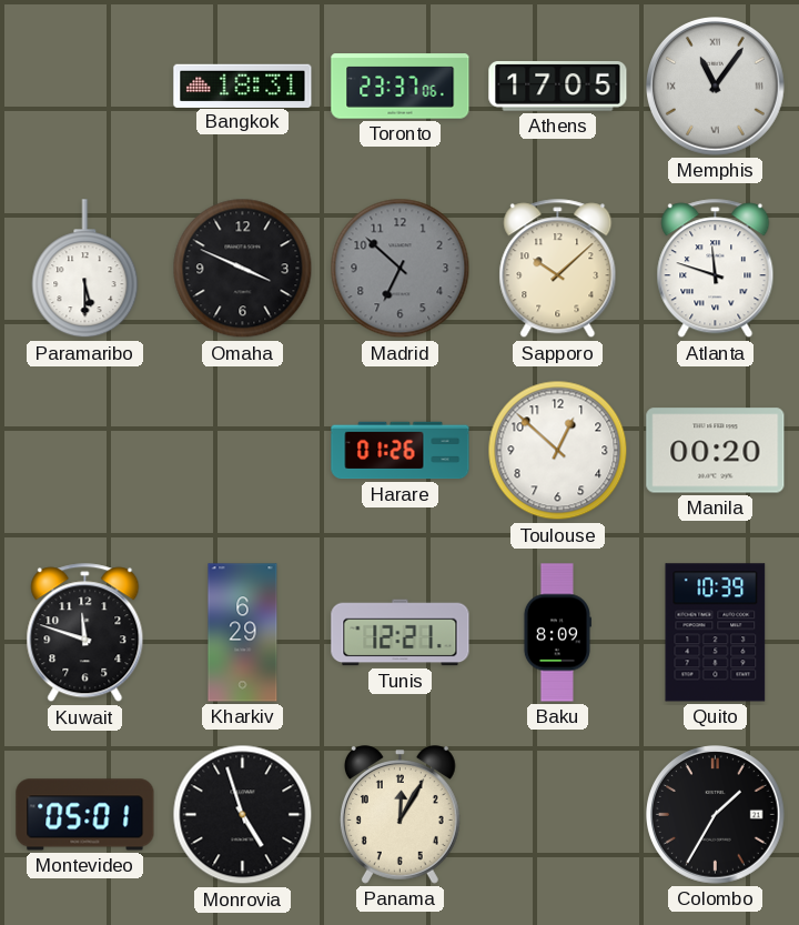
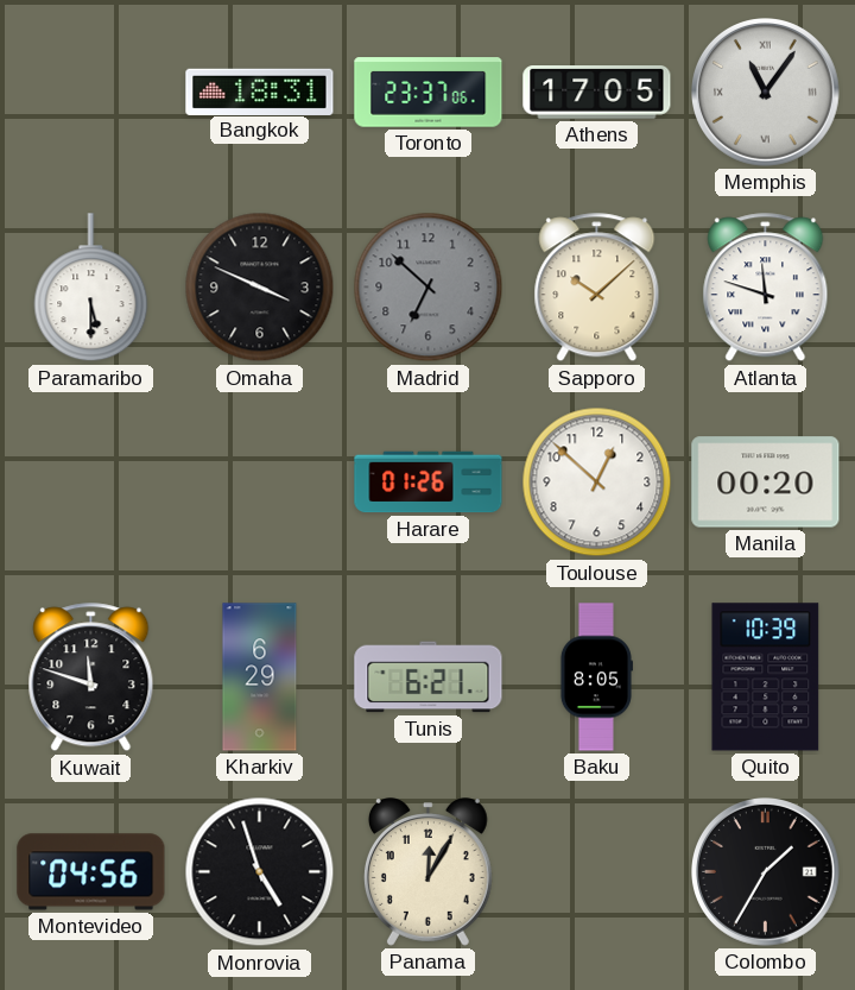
Tunis: 12:21 -> 6:21 (429, 677)
Baku: 8:09 -> 8:05 (596, 677)
Montevideo: 05:01 -> 04:56 (91, 872)
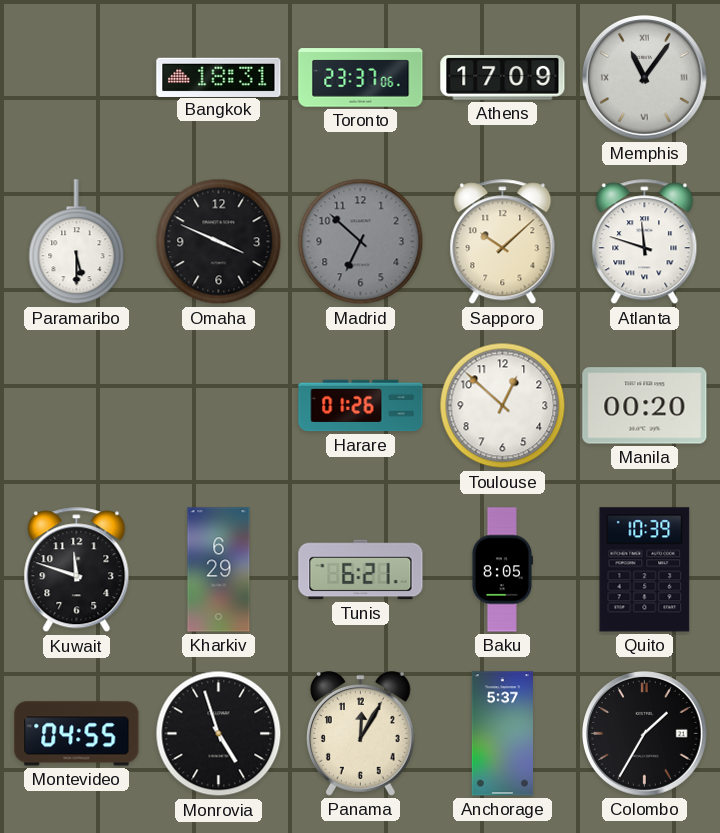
Athens: 17:05 -> 17:09 (503, 78)
Montevideo: 04:56 -> 04:55 (77, 734)
Anchorage: none -> 5:37 (502, 734)
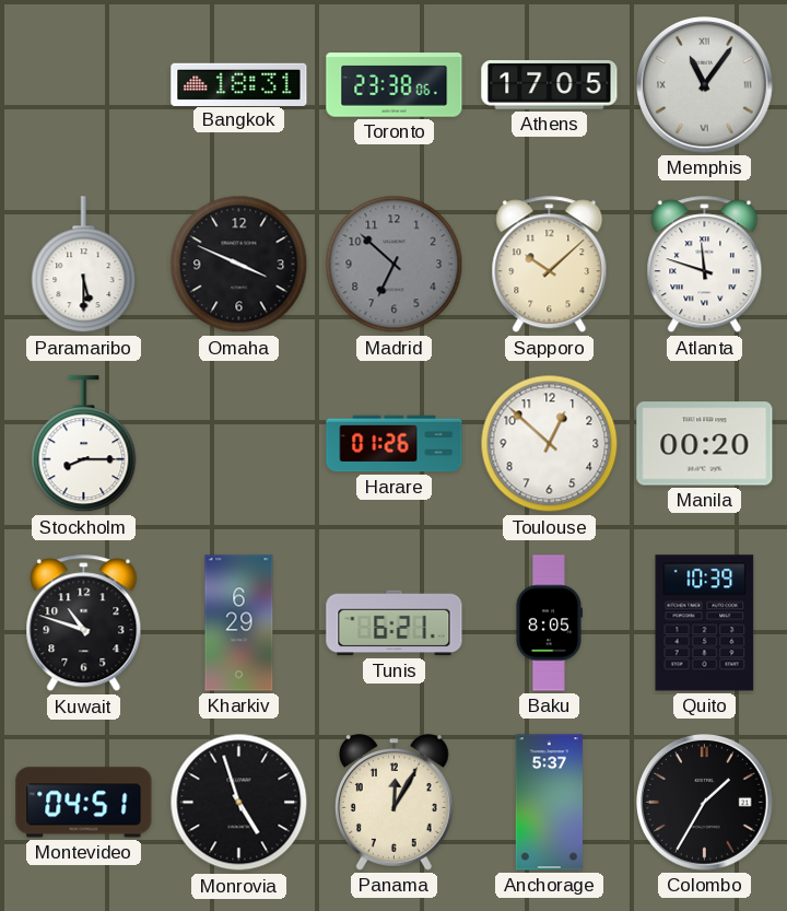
Toronto: 23:37 -> 23:38 (395, 85)
Athens: 17:09 -> 17:05 (550, 85)
Stockholm: none -> 8:15 (84, 444)
Kuwait: 11:48 -> 10:48 (84, 623)
Montevideo: 04:55 -> 04:51 (84, 803)
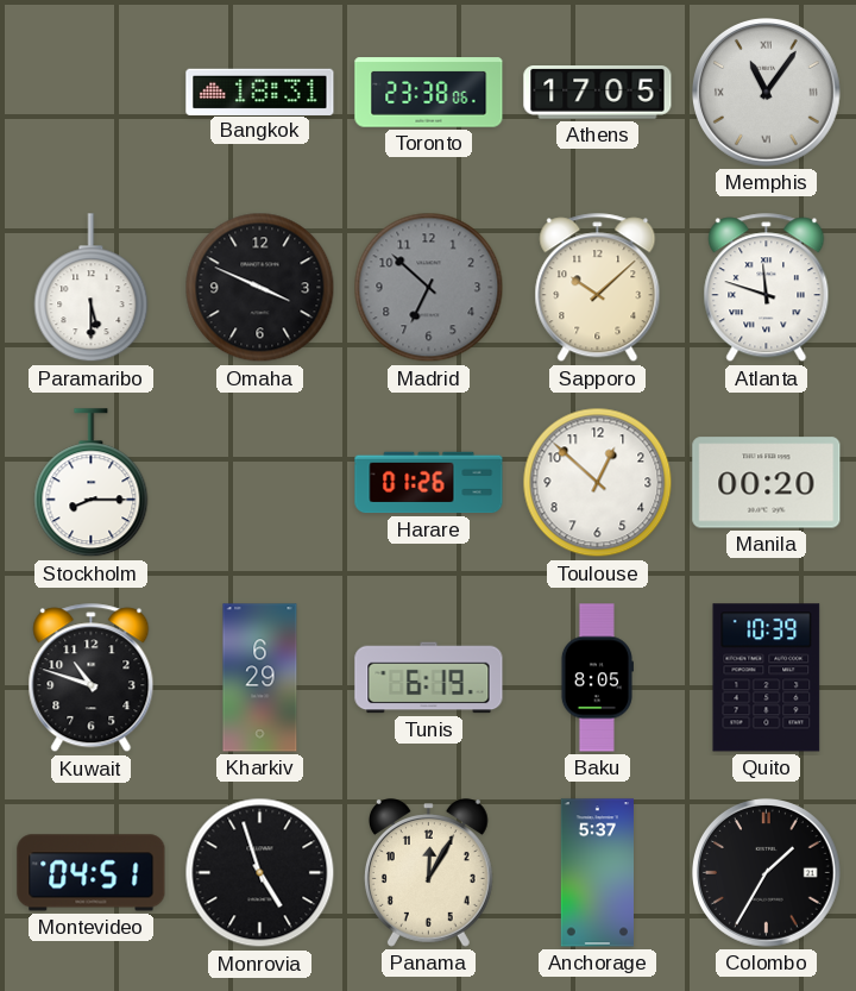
Tunis: 6:21 -> 6:19 (429, 678)
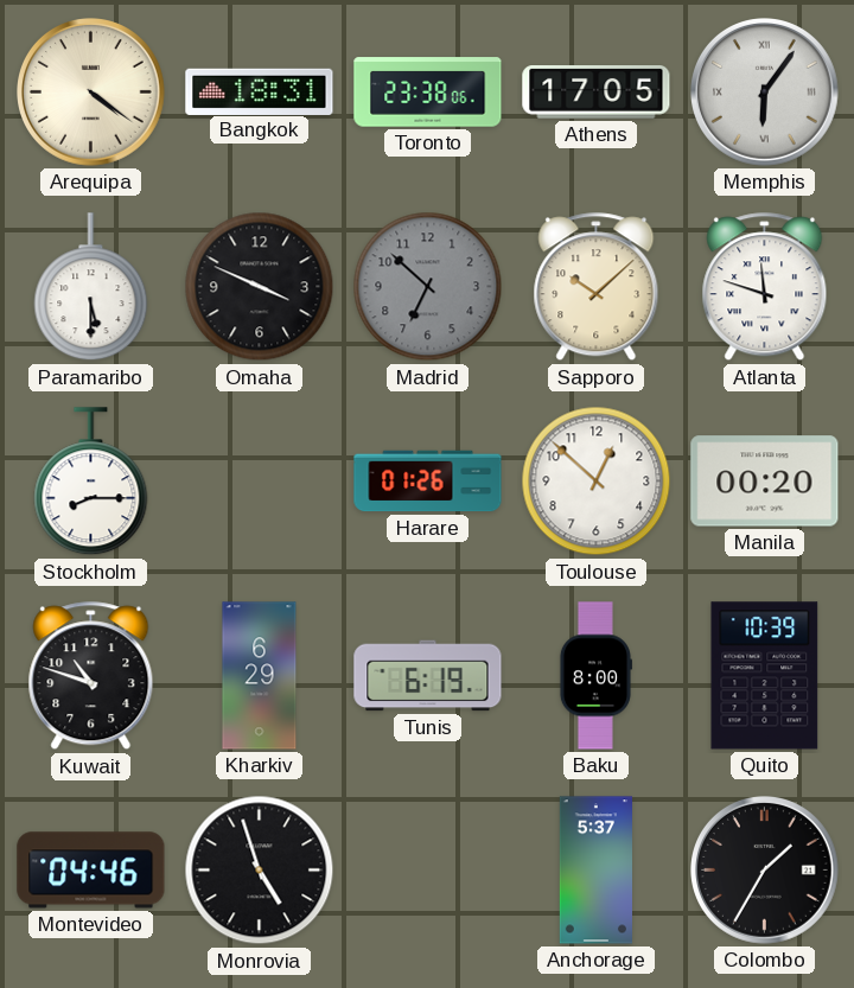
Arequipa: none -> 4:21 (91, 93)
Memphis: 11:06 -> 6:06 (765, 93)
Baku: 8:05 -> 8:00 (595, 676)
Montevideo: 04:51 -> 04:46 (91, 871)
Panama: 12:05 -> none (428, 873)
